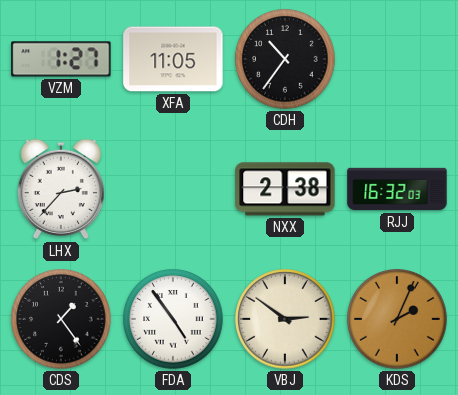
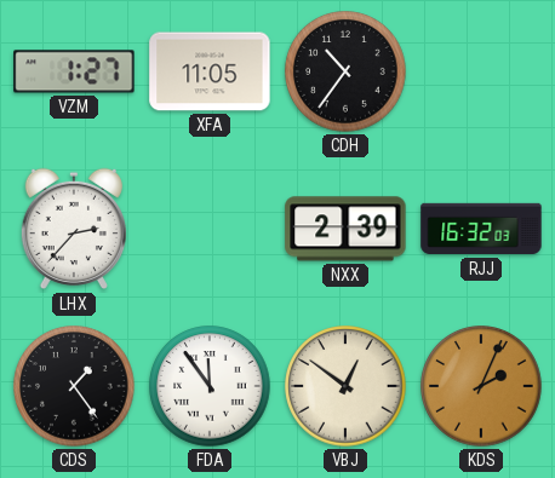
NXX: 2:38 -> 2:39 (345, 229)
FDA: 4:54 -> 11:54 (210, 386)
VBJ: 2:51 -> 12:51 (345, 386)
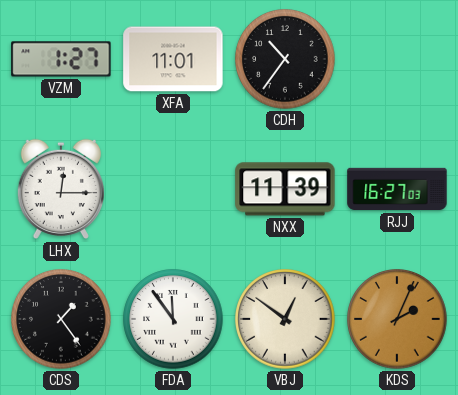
XFA: 11:05 -> 11:01 (173, 59)
LHX: 2:37 -> 12:15 (61, 189)
NXX: 2:39 -> 11:39 (285, 189)
RJJ: 16:32 -> 16:27 (397, 189)
